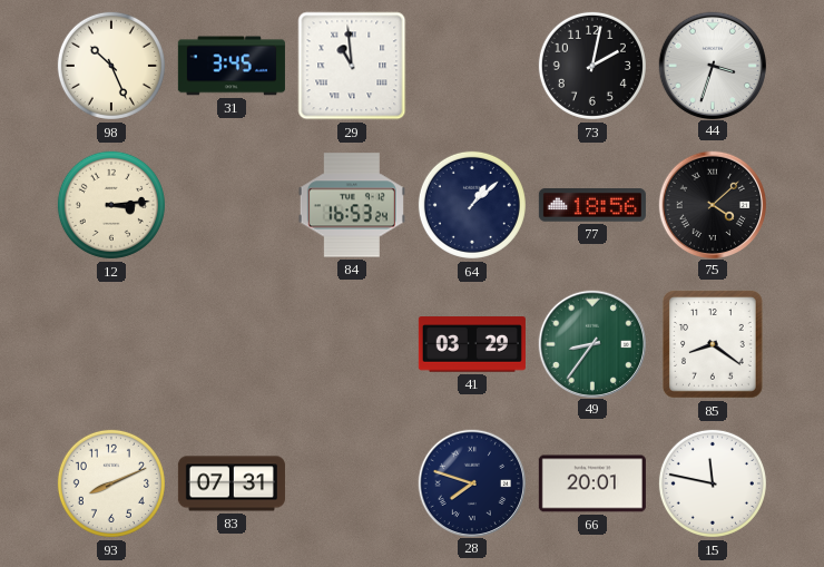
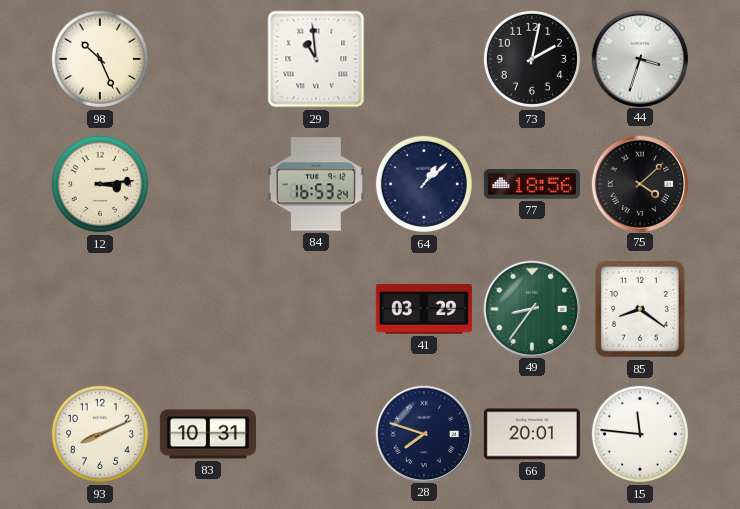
31: 3:45 -> none (232, 66)
83: 07:31 -> 10:31 (208, 434)
15: 11:47 -> 11:46 (640, 434)
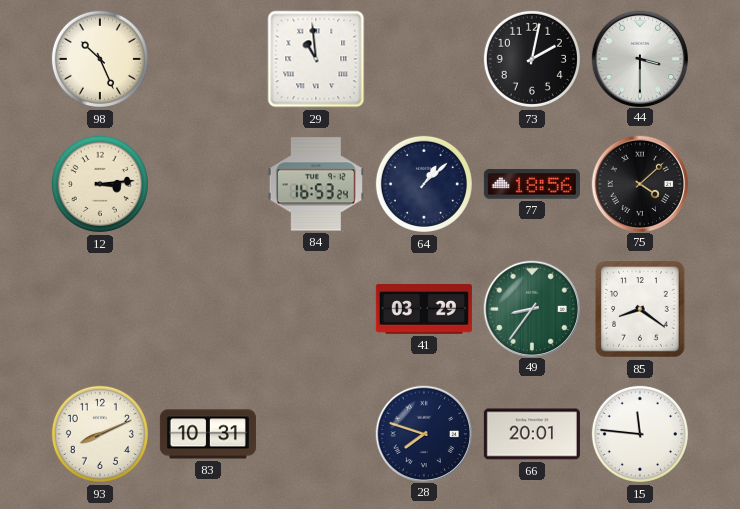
44: 3:33 -> 3:30 (639, 58)
